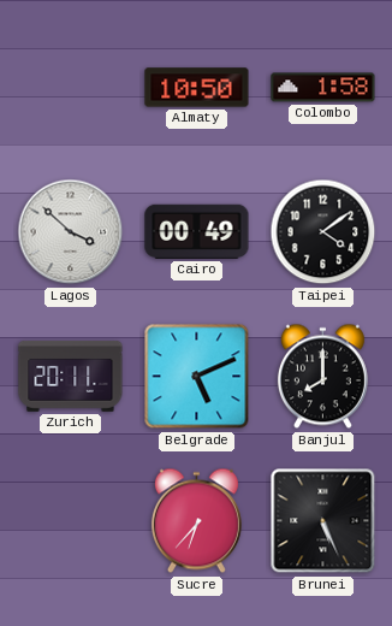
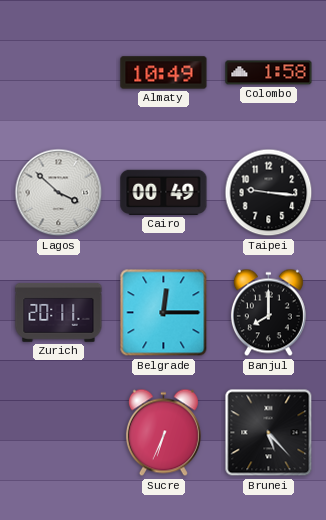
Almaty: 10:50 -> 10:49 (164, 73)
Taipei: 4:09 -> 9:16 (269, 193)
Belgrade: 5:11 -> 12:15 (164, 313)
Sucre: 6:37 -> 6:34 (163, 433)
Brunei: 5:26 -> 5:23 (269, 433)
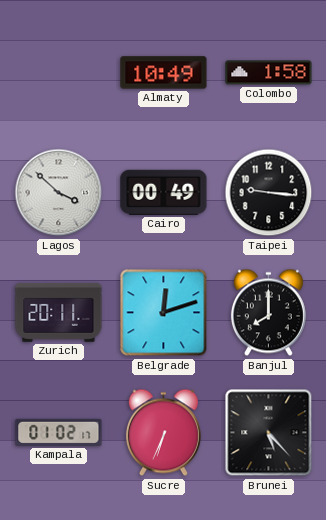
Belgrade: 12:15 -> 12:12 (164, 313)
Kampala: none -> 01:02 (59, 432)
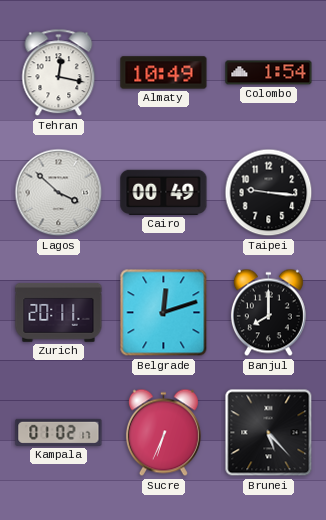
Tehran: none -> 12:17 (59, 73)
Colombo: 1:58 -> 1:54 (269, 73)
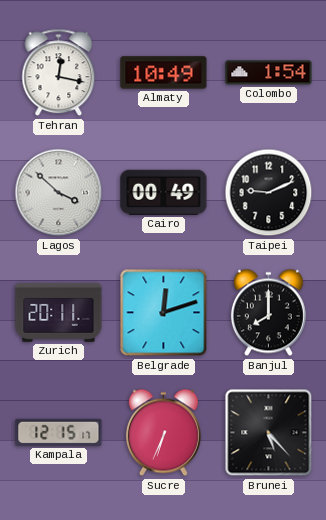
Taipei: 9:16 -> 9:11 (269, 193)
Kampala: 01:02 -> 12:15 (59, 432)
